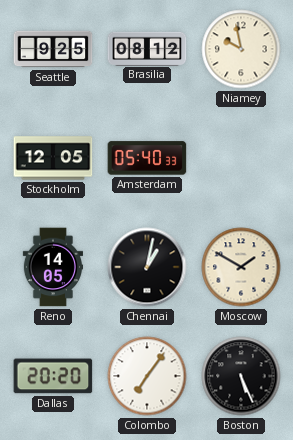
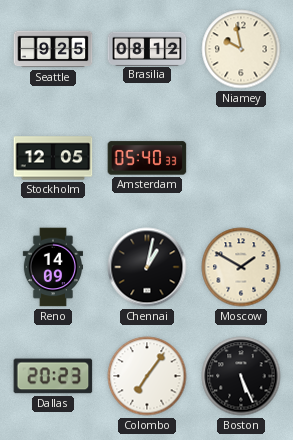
Reno: 14:05 -> 14:09 (52, 267)
Dallas: 20:20 -> 20:23 (53, 376)
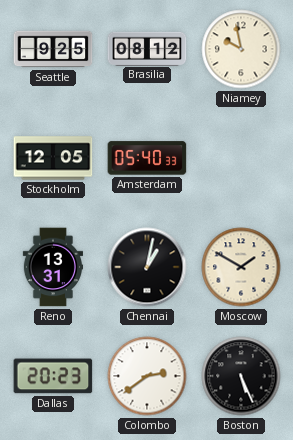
Reno: 14:09 -> 13:31 (52, 267)
Colombo: 7:06 -> 2:39 (147, 376)
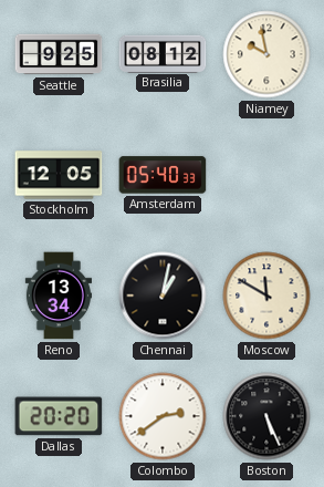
Reno: 13:31 -> 13:34 (58, 296)
Moscow: 1:50 -> 11:50 (266, 296)
Dallas: 20:23 -> 20:20 (59, 416)
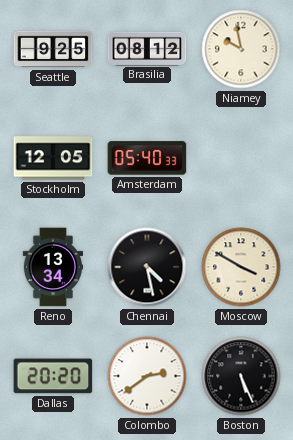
Chennai: 1:02 -> 4:28 (147, 267)
Moscow: 11:50 -> 3:50 (241, 267)
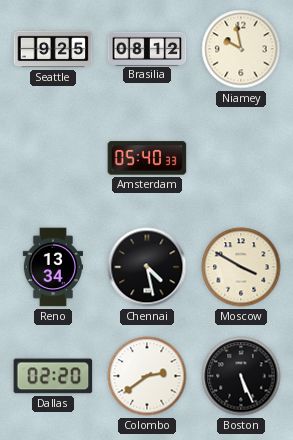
Stockholm: 12:05 -> none (53, 158)
Dallas: 20:20 -> 02:20 (53, 376)
